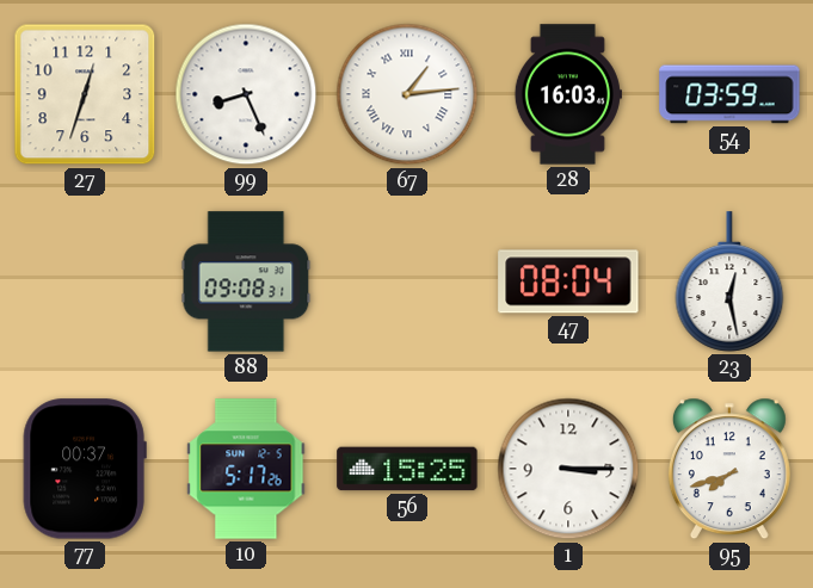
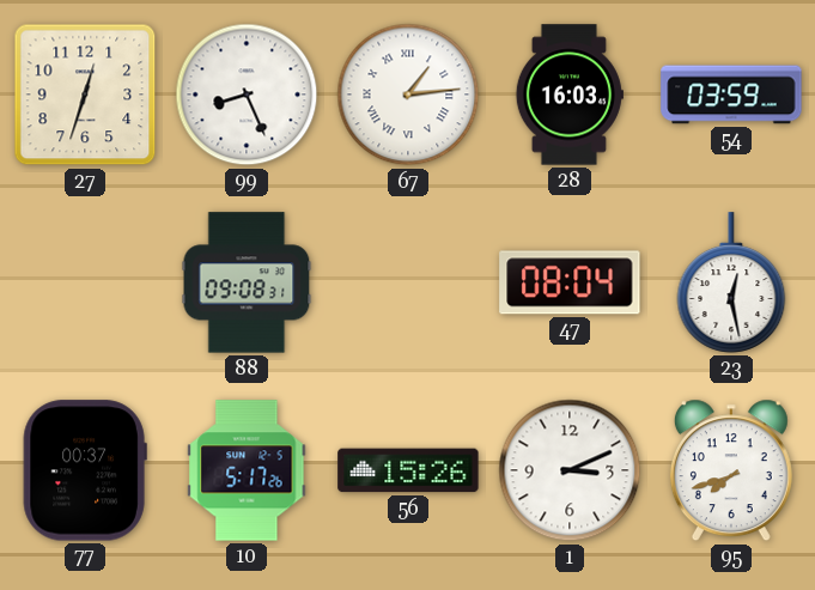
56: 15:25 -> 15:26 (408, 470)
1: 3:15 -> 3:11 (570, 470)
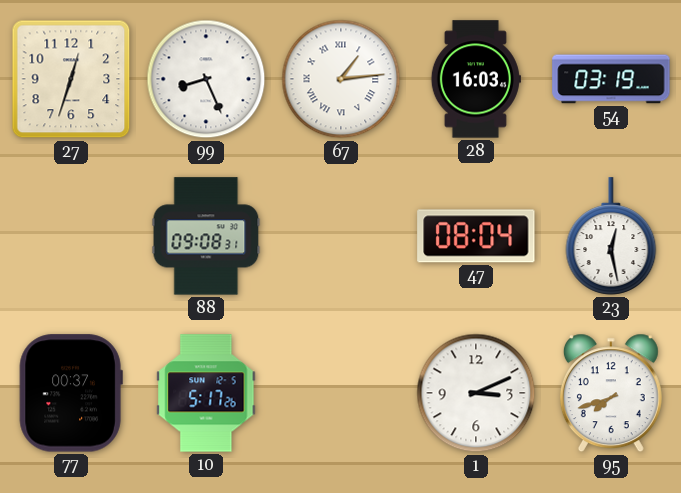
54: 03:59 -> 03:19 (611, 79)
56: 15:26 -> none (408, 470)
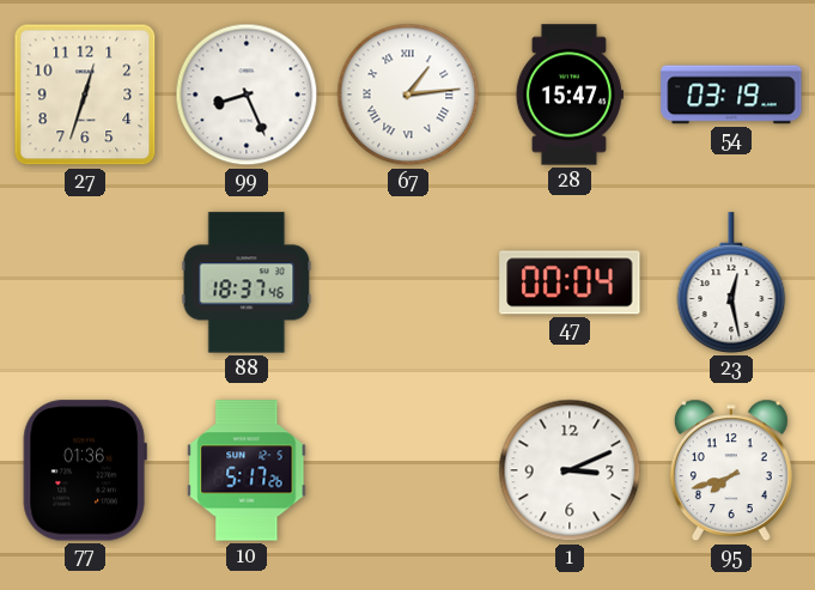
28: 16:03 -> 15:47 (570, 95)
88: 09:08 -> 18:37 (247, 282)
47: 08:04 -> 00:04 (570, 282)
77: 00:37 -> 01:36 (85, 470)
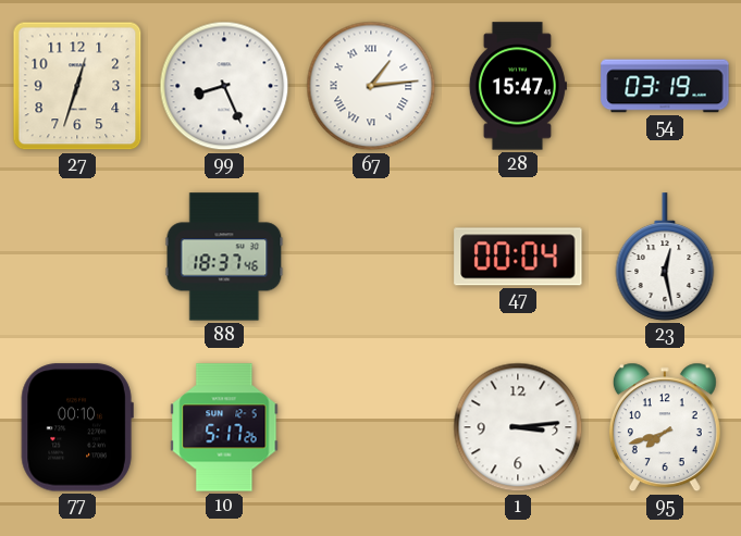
77: 01:36 -> 00:10 (77, 427)
1: 3:11 -> 3:14 (518, 427)
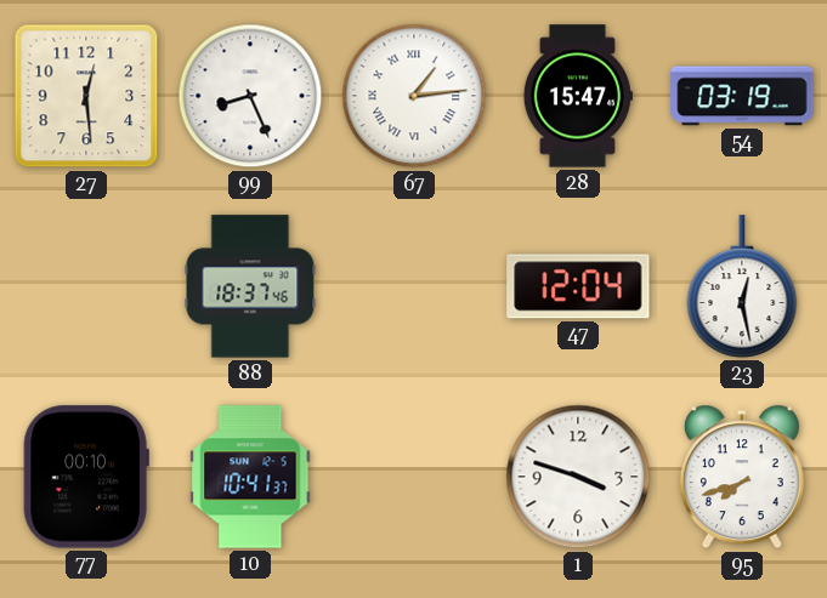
27: 12:33 -> 12:29 (86, 96)
47: 00:04 -> 12:04 (578, 286)
10: 5:17 -> 10:41 (250, 477)
1: 3:14 -> 3:48 (578, 477)
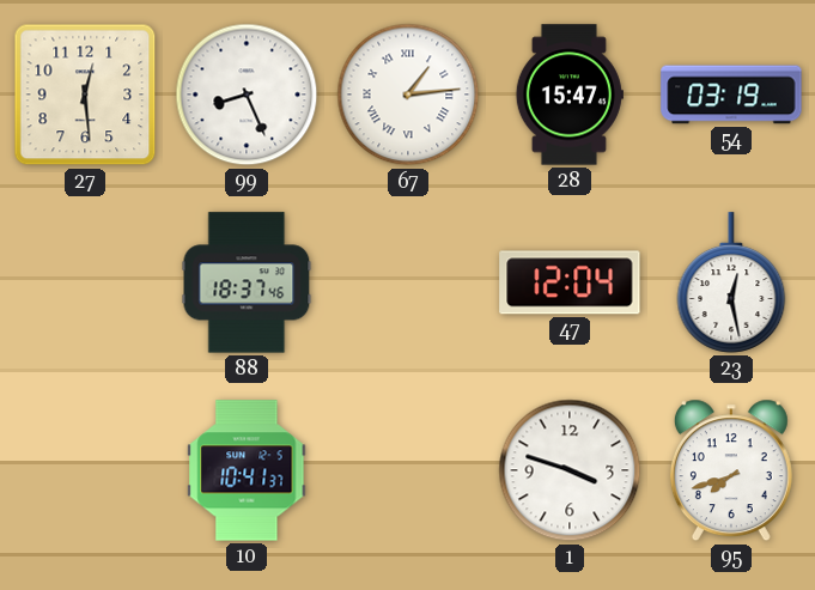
77: 00:10 -> none (86, 477)
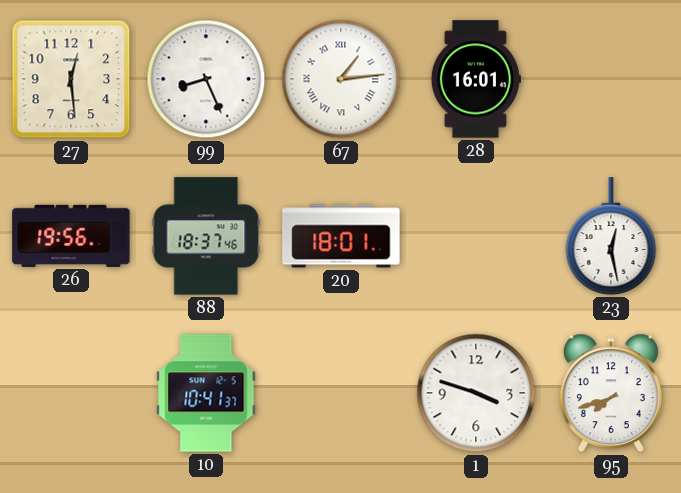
28: 15:47 -> 16:01 (476, 79)
54: 03:19 -> none (731, 95)
26: none -> 19:56 (71, 236)
20: none -> 18:01 (341, 236)
47: 12:04 -> none (570, 282)
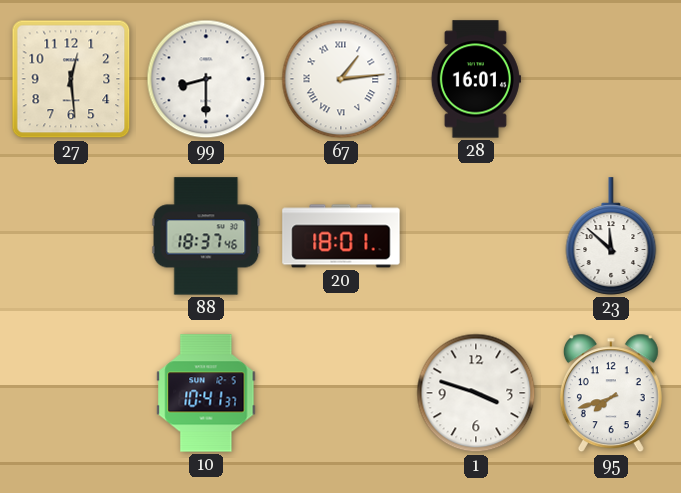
99: 8:26 -> 8:30 (206, 79)
26: 19:56 -> none (71, 236)
23: 12:28 -> 11:52 (611, 236)
